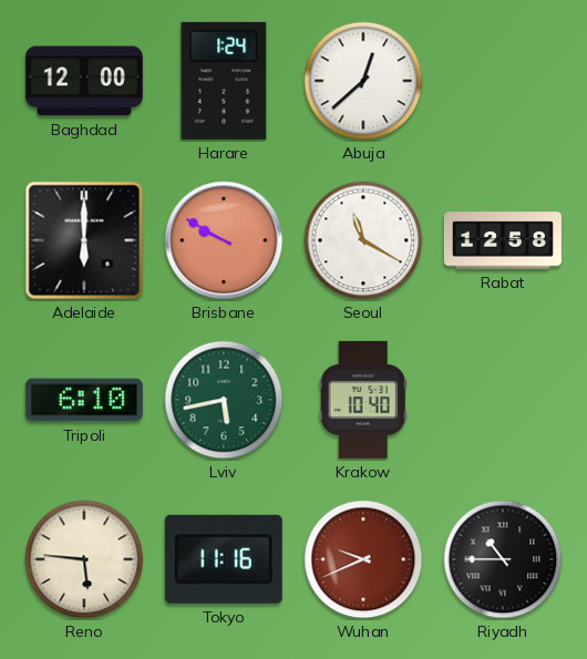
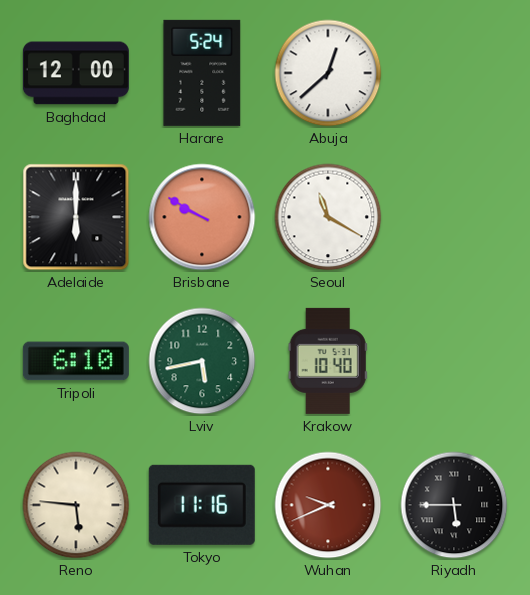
Harare: 1:24 -> 5:24 (202, 73)
Rabat: 12:58 -> none (503, 240)
Riyadh: 10:45 -> 5:45 (454, 505)
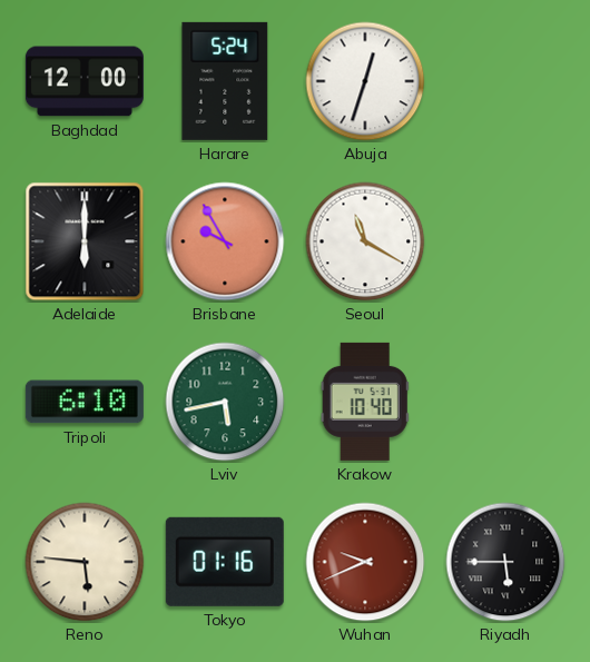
Abuja: 12:38 -> 12:33 (365, 81)
Brisbane: 9:50 -> 9:55 (225, 241)
Tokyo: 11:16 -> 01:16 (225, 562)
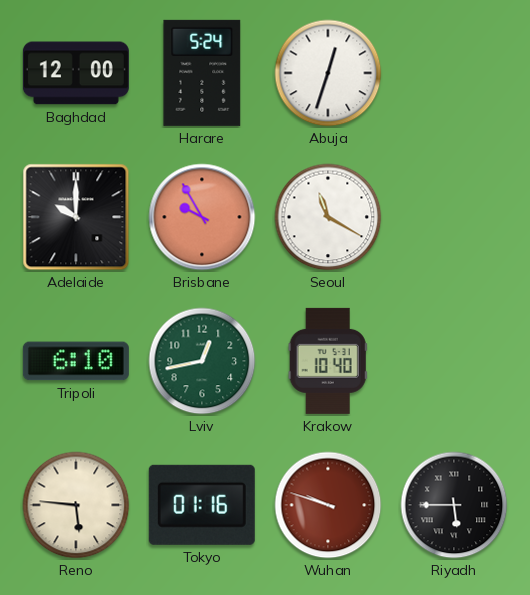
Adelaide: 6:00 -> 10:00 (76, 217)
Lviv: 5:43 -> 12:43 (202, 361)
Wuhan: 9:41 -> 9:48 (328, 505)
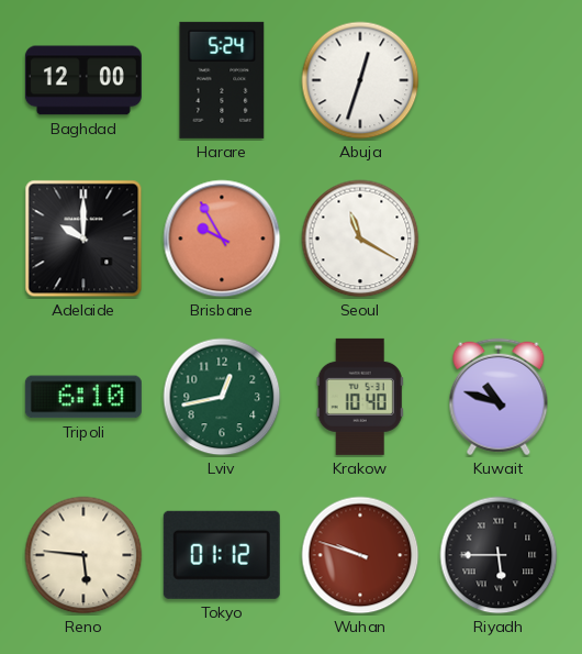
Kuwait: none -> 10:48 (499, 397)
Tokyo: 01:16 -> 01:12 (222, 555)
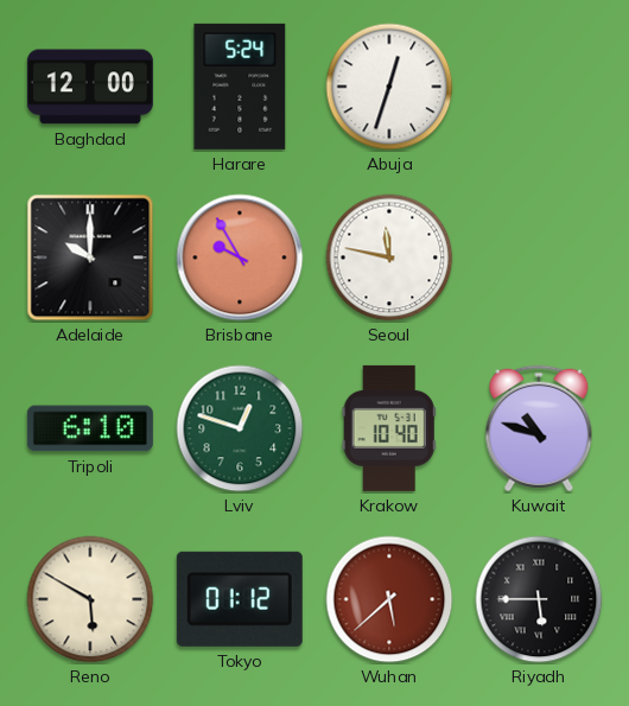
Seoul: 11:20 -> 11:47 (389, 257)
Lviv: 12:43 -> 12:48 (240, 428)
Reno: 5:46 -> 5:50 (90, 599)
Wuhan: 9:48 -> 5:38 (389, 599)
